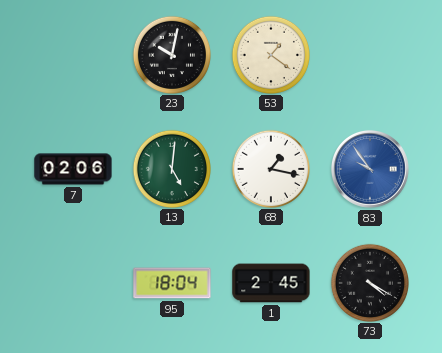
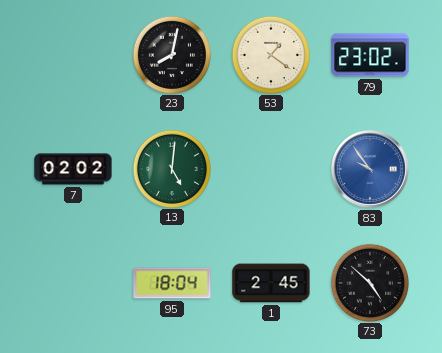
23: 10:02 -> 8:02 (171, 54)
79: none -> 23:02 (370, 55)
7: 02:06 -> 02:02 (73, 169)
68: 1:17 -> none (270, 168)
73: 4:20 -> 4:52 (369, 282)
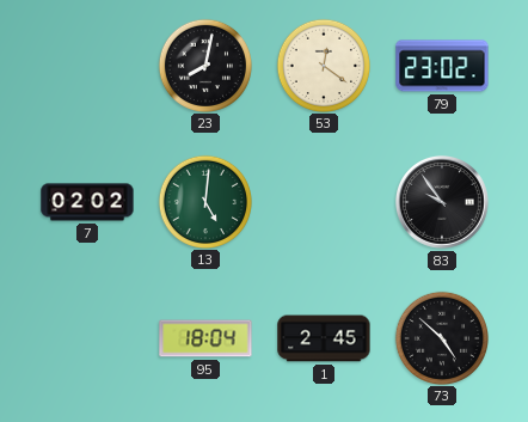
53: 1:21 -> 12:21 (323, 65)
83 dial: blue -> black (442, 202)
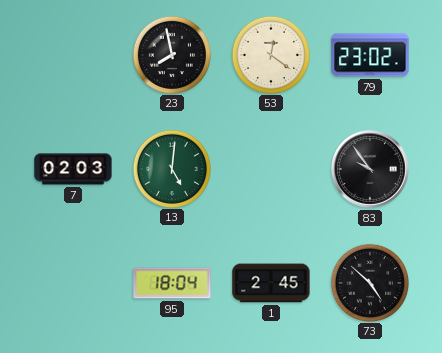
23: 8:02 -> 7:58 (171, 54)
7: 02:02 -> 02:03 (73, 169)
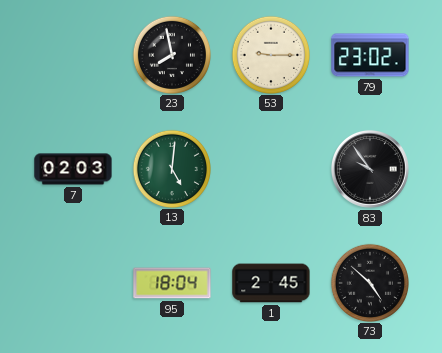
53: 12:21 -> 9:15 (270, 54)
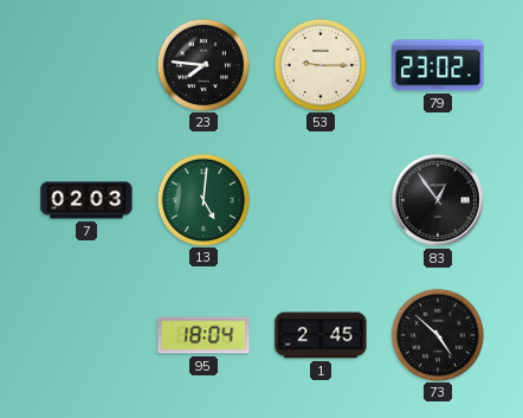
23: 7:58 -> 7:46 (202, 64)
83: 9:54 -> 12:54 (438, 200)
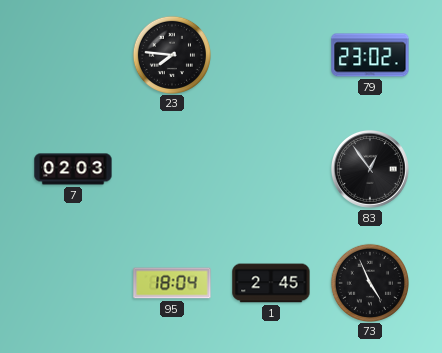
53: 9:15 -> none (319, 64)
13: 5:01 -> none (202, 199)
73: 4:52 -> 4:56 (369, 282)
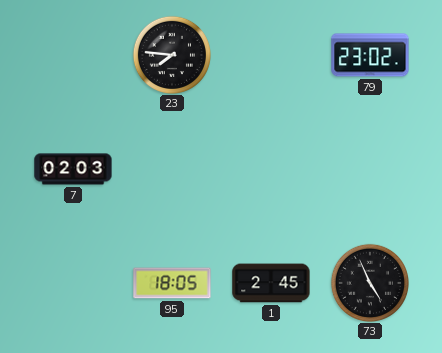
83: 12:54 -> none (370, 169)
95: 18:04 -> 18:05 (172, 283)
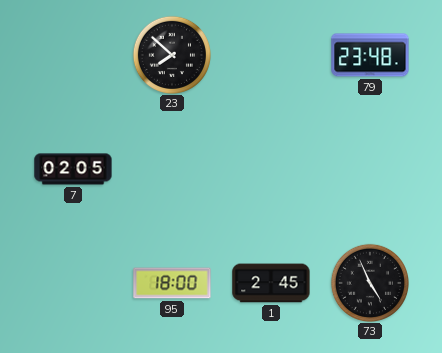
23: 7:46 -> 7:52 (171, 54)
79: 23:02 -> 23:48 (370, 55)
7: 02:03 -> 02:05 (73, 169)
95: 18:05 -> 18:00 (172, 283)
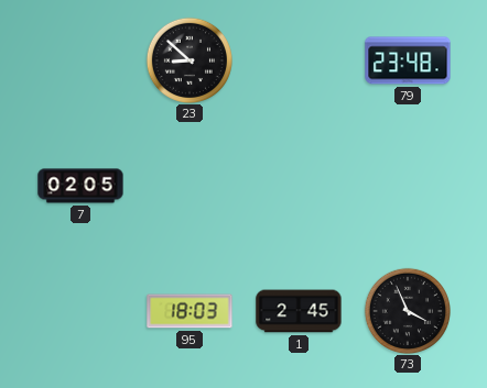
23: 7:52 -> 8:52 (188, 59)
95: 18:00 -> 18:03 (190, 311)
73: 4:56 -> 3:56 (407, 310)
